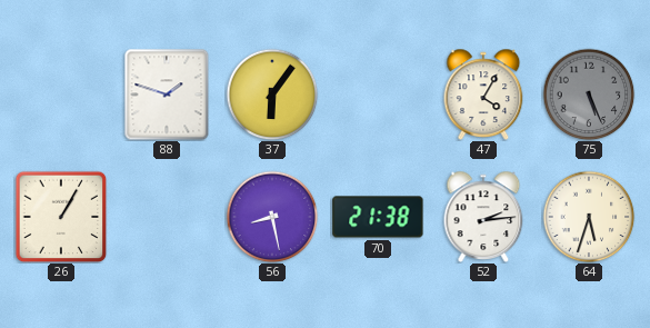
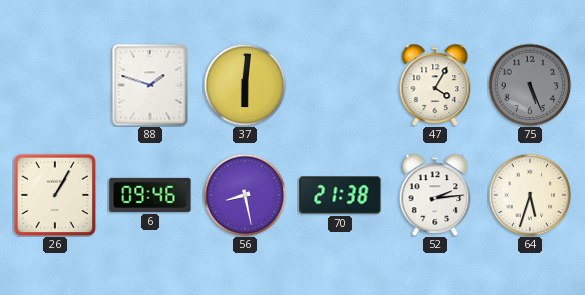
37: 6:06 -> 6:01 (245, 85)
6: none -> 09:46 (150, 195)
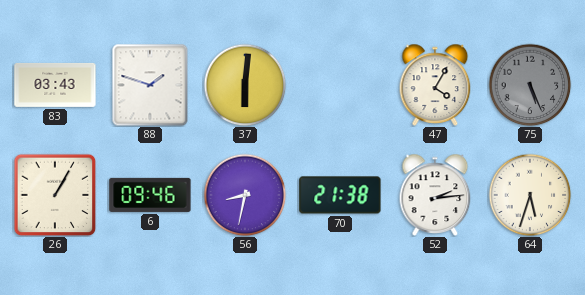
83: none -> 03:43 (55, 85)
56: 8:28 -> 8:32 (245, 195)
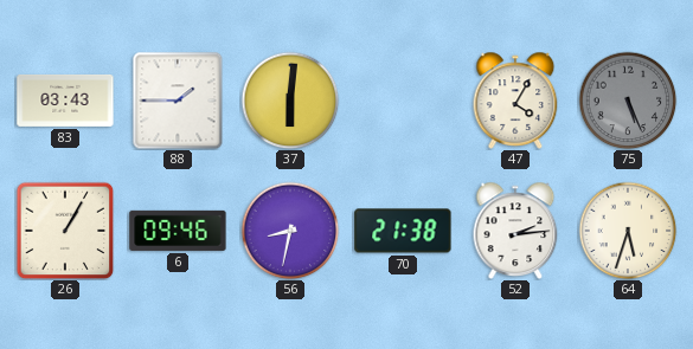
88: 1:48 -> 1:45 (178, 101)
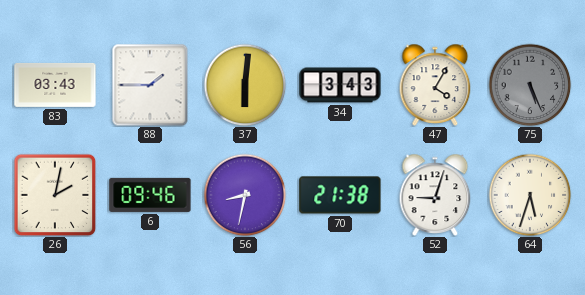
34: none -> 3:43 (340, 85)
26: 1:05 -> 2:02 (55, 195)
52: 2:14 -> 9:03 (435, 195)
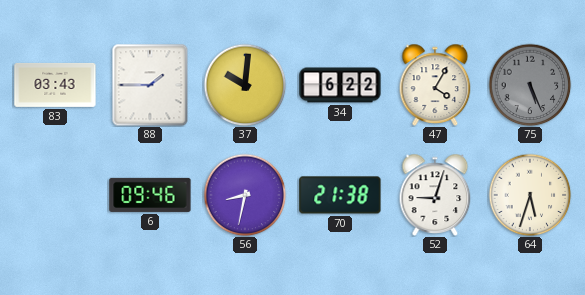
37: 6:01 -> 10:01 (245, 85)
34: 3:43 -> 6:22 (340, 85)
26: 2:02 -> none (55, 195)
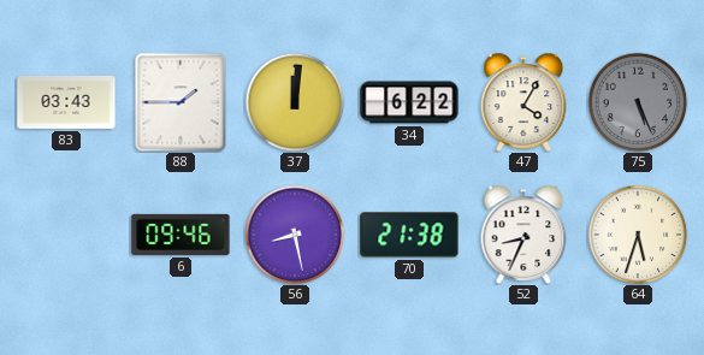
37: 10:01 -> 12:01 (295, 102)
56: 8:32 -> 8:28 (295, 235)
52: 9:03 -> 8:34 (523, 235)
